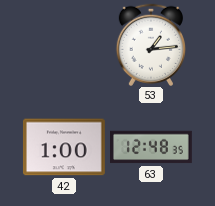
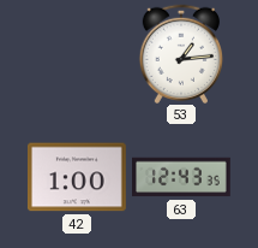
63: 12:48 -> 12:43 (182, 177)
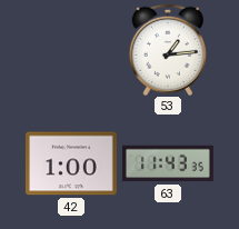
63: 12:43 -> 11:43 (169, 163)
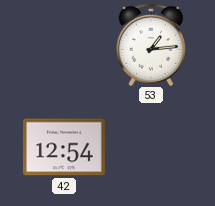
42: 1:00 -> 12:54 (64, 147)
63: 11:43 -> none (169, 163)
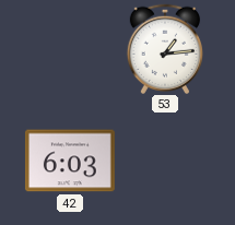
42: 12:54 -> 6:03 (70, 161)
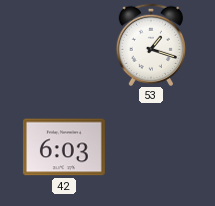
53: 1:14 -> 1:18 (150, 45)
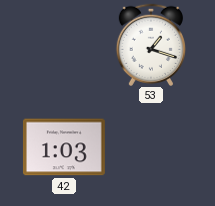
42: 6:03 -> 1:03 (64, 147)
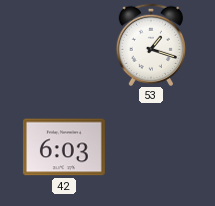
42: 1:03 -> 6:03 (64, 147)
